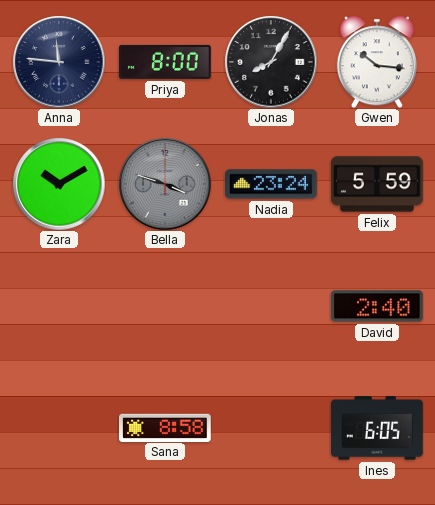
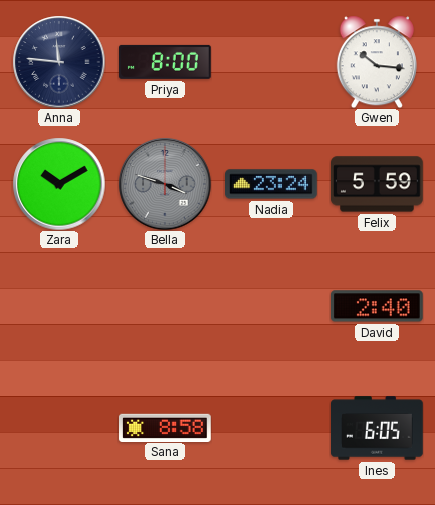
Jonas: 8:05 -> none (271, 62)
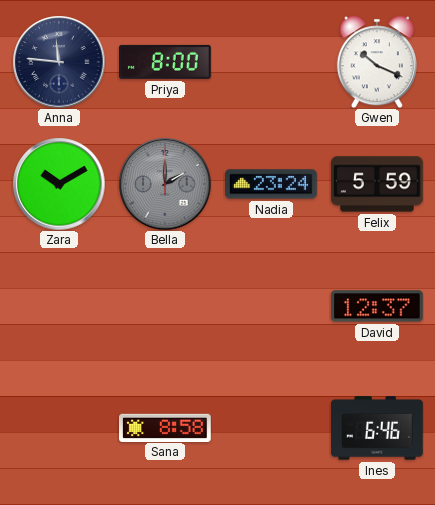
Gwen: 10:16 -> 10:19 (377, 62)
Bella: 3:48 -> 2:00 (165, 184)
David: 2:40 -> 12:37 (378, 306)
Ines: 6:05 -> 6:46 (378, 428)
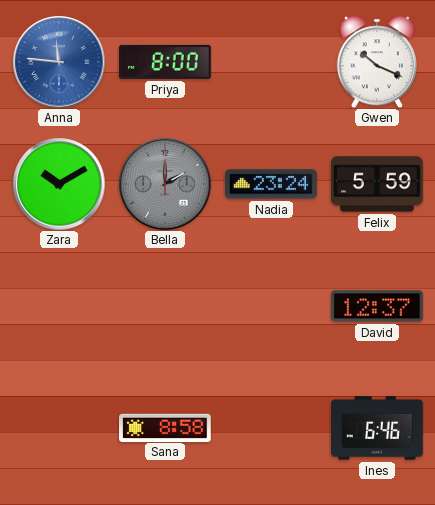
Anna dial: navy -> blue (59, 62)
